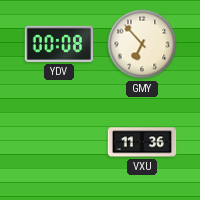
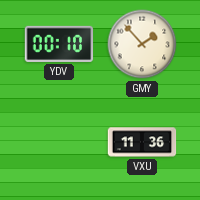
YDV: 00:08 -> 00:10 (59, 44)
GMY: 6:53 -> 1:53 (142, 44)
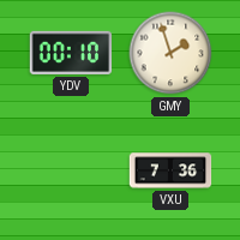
GMY: 1:53 -> 1:57 (170, 53)
VXU: 11:36 -> 7:36 (170, 170)
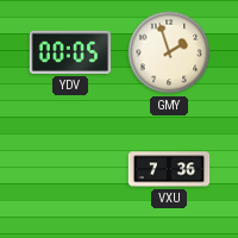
YDV: 00:10 -> 00:05 (70, 52)
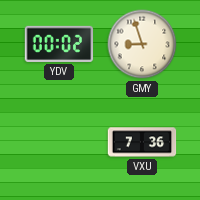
YDV: 00:05 -> 00:02 (59, 44)
GMY: 1:57 -> 8:57 (142, 44)
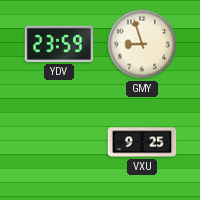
YDV: 00:02 -> 23:59 (59, 44)
VXU: 7:36 -> 9:25 (142, 142)
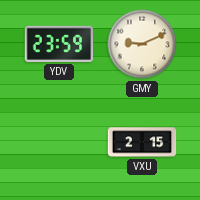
GMY: 8:57 -> 9:11 (142, 44)
VXU: 9:25 -> 2:15 (142, 142)
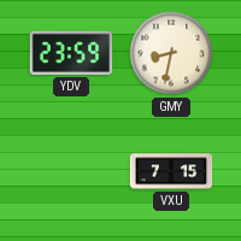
GMY: 9:11 -> 8:32 (171, 53)
VXU: 2:15 -> 7:15 (171, 171)
